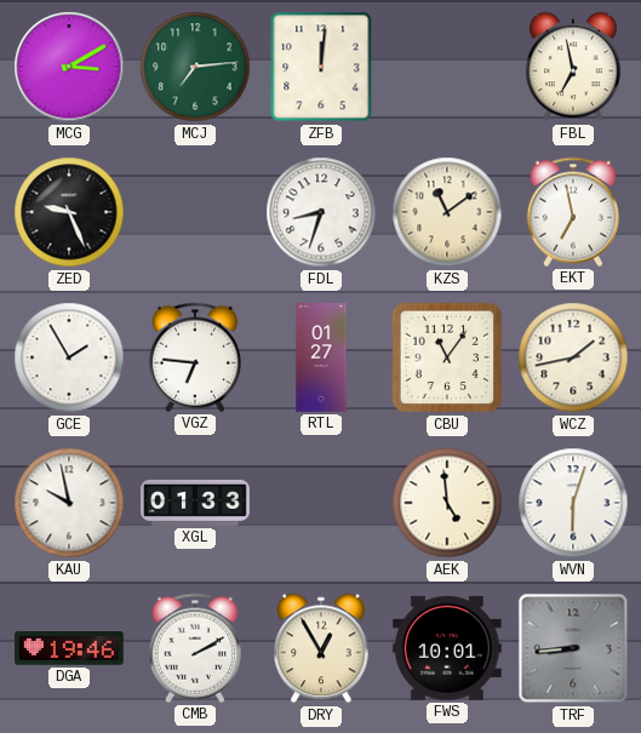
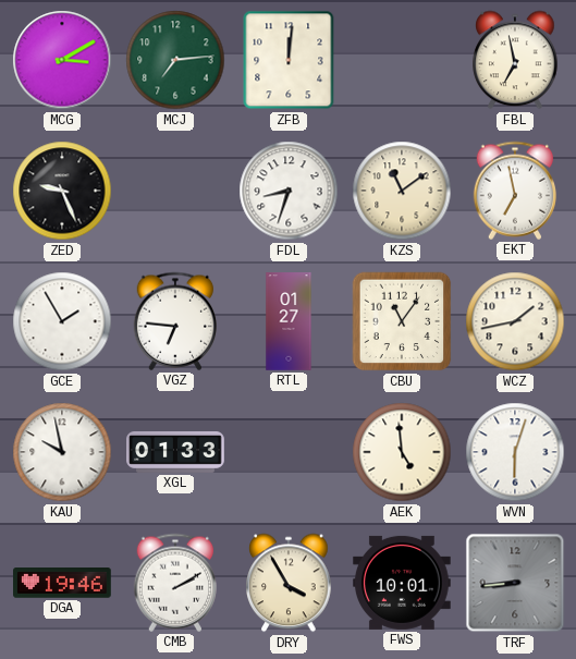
DRY: 12:55 -> 3:55 (289, 583)
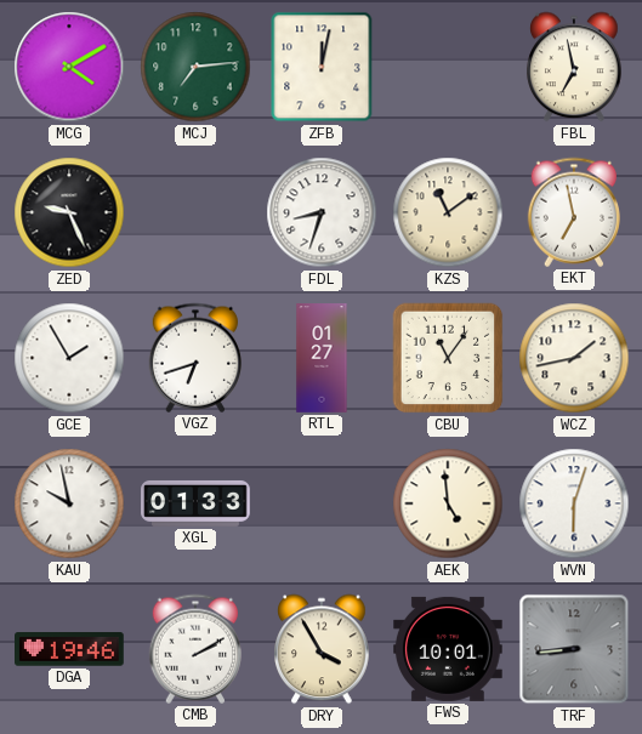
MCG: 3:10 -> 4:10 (69, 67)
ZFB: 12:01 -> 12:02 (322, 67)
VGZ: 6:46 -> 6:42 (194, 358)
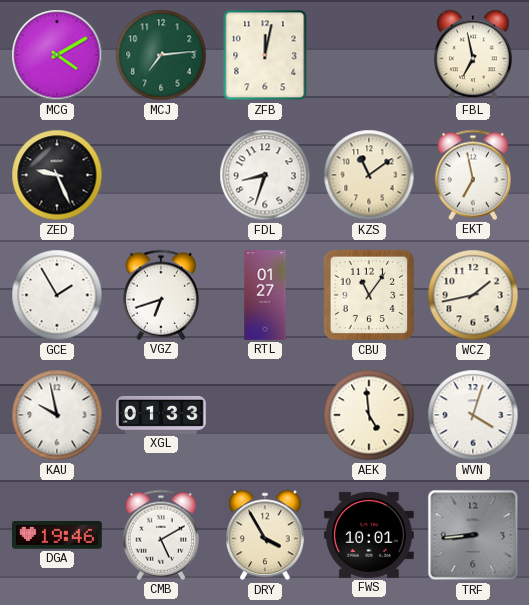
WVN: 6:03 -> 4:03 (473, 415)
CMB: 2:10 -> 5:10 (160, 535)
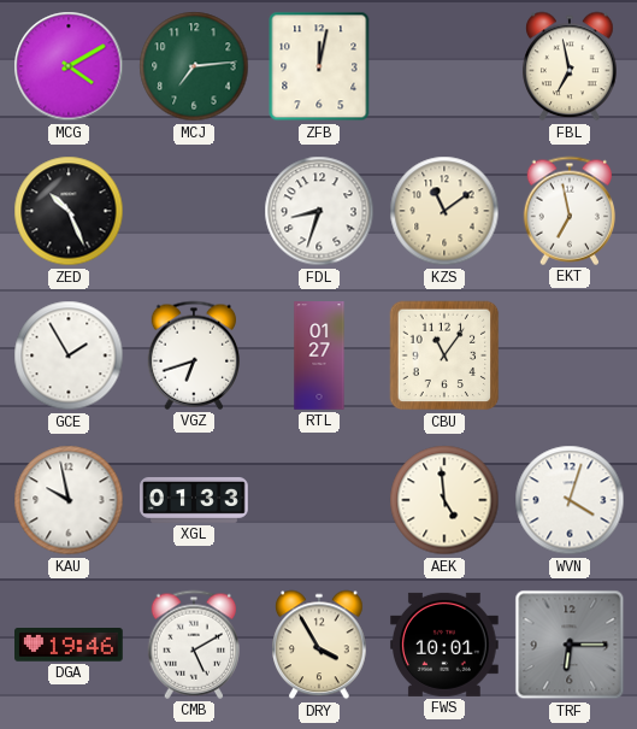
ZED: 9:26 -> 10:26 (69, 211)
WCZ: 1:43 -> none (473, 295)
TRF: 8:44 -> 6:15 (570, 645)
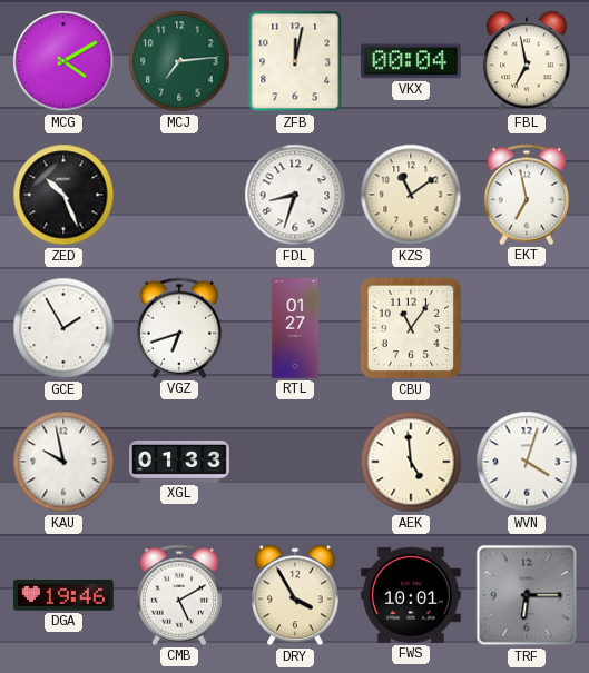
VKX: none -> 00:04 (412, 61)
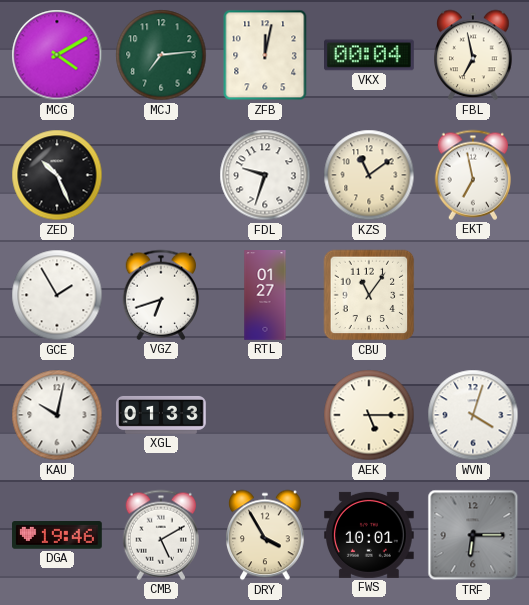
FDL: 8:33 -> 9:33 (265, 175)
KAU: 9:58 -> 10:02 (57, 415)
AEK: 4:59 -> 5:15 (369, 415)
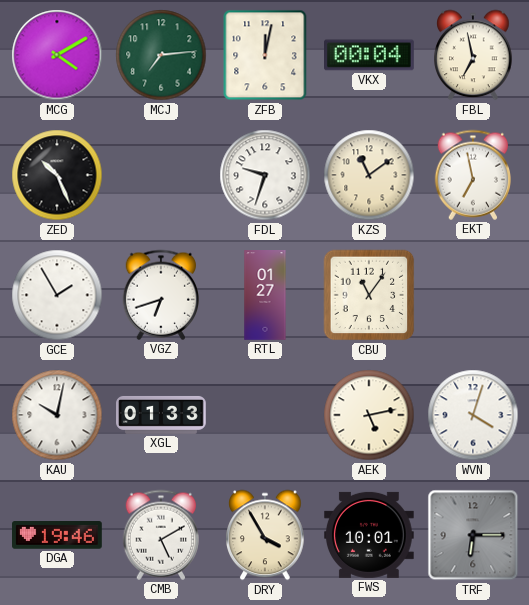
AEK: 5:15 -> 5:13 (369, 415)
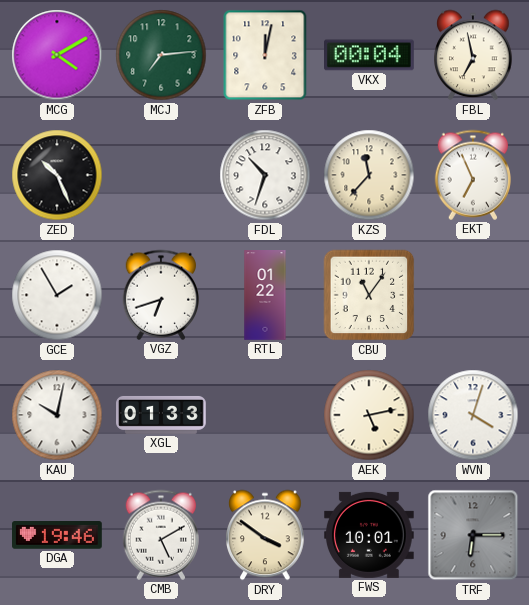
FDL: 9:33 -> 10:33 (265, 175)
KZS: 11:09 -> 11:37 (369, 175)
EKT: 6:58 -> 6:56 (472, 175)
RTL: 01:27 -> 01:22 (265, 295)
DRY: 3:55 -> 3:51 (265, 535)
